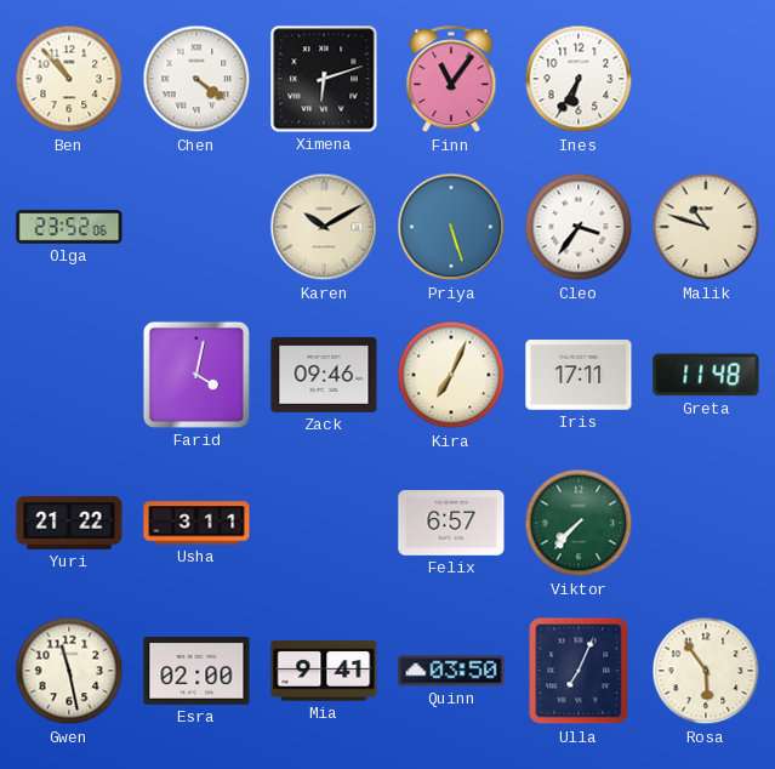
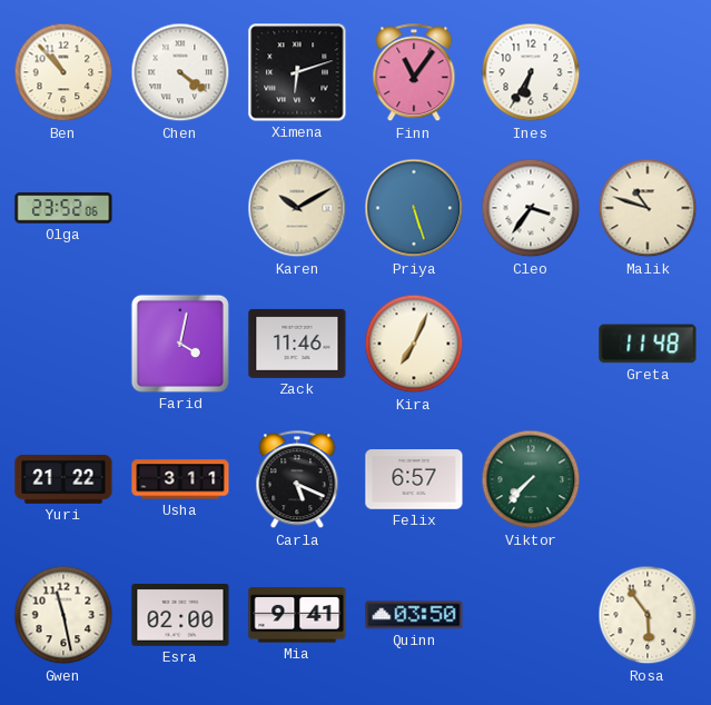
Zack: 09:46 -> 11:46 (297, 344)
Iris: 17:11 -> none (579, 376)
Carla: none -> 5:19 (297, 480)
Ulla: 7:04 -> none (579, 671)
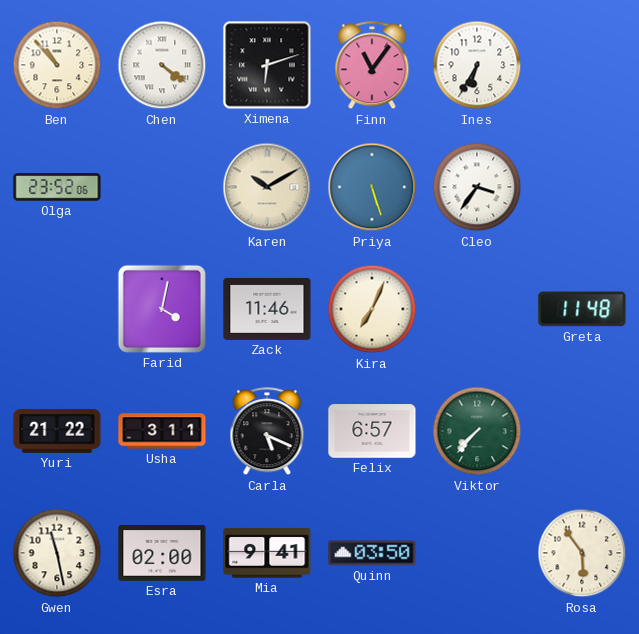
Malik: 10:48 -> none (648, 208)
